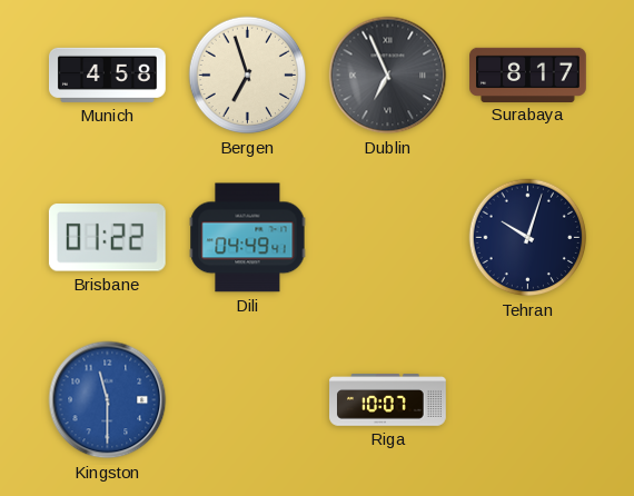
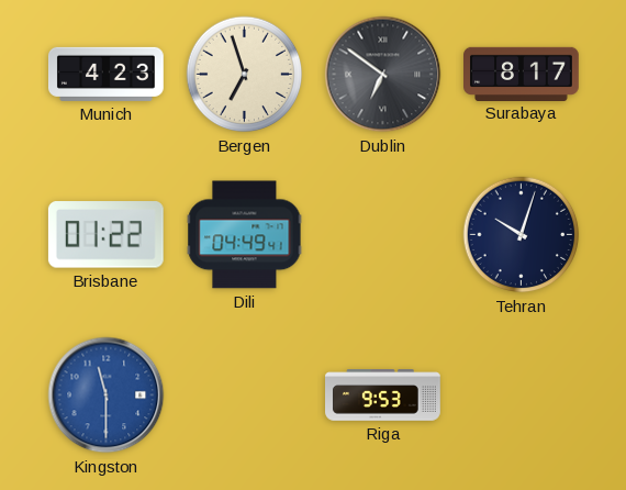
Munich: 4:58 -> 4:23 (107, 74)
Dublin: 6:56 -> 6:51 (383, 75)
Riga: 10:07 -> 9:53 (383, 396)
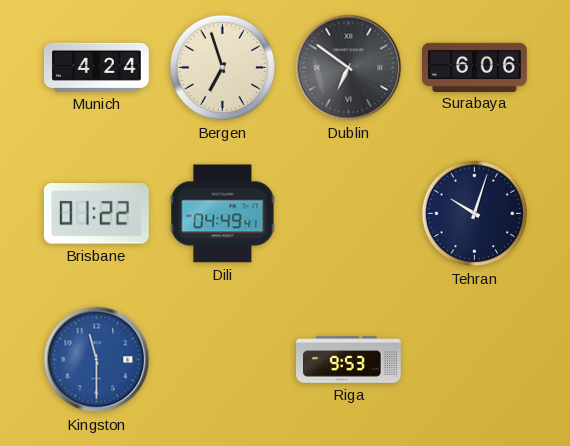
Munich: 4:23 -> 4:24 (97, 67)
Surabaya: 8:17 -> 6:06 (475, 67)
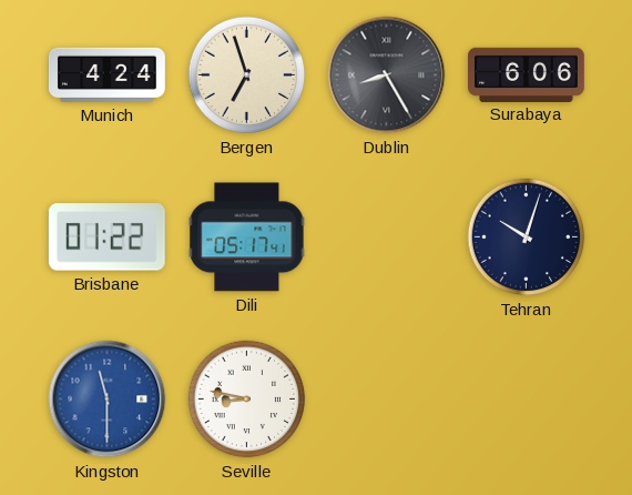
Dublin: 6:51 -> 8:25 (387, 75)
Dili: 04:49 -> 05:17 (247, 238)
Seville: none -> 8:47 (247, 400)
Riga: 9:53 -> none (349, 360)
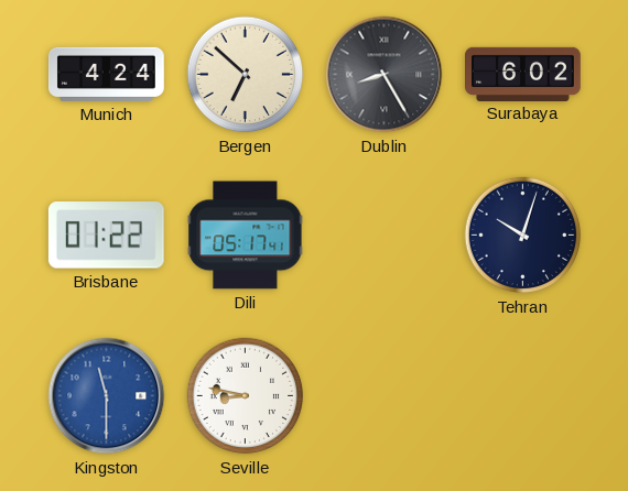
Bergen: 6:57 -> 6:52 (246, 75)
Surabaya: 6:06 -> 6:02 (523, 74)
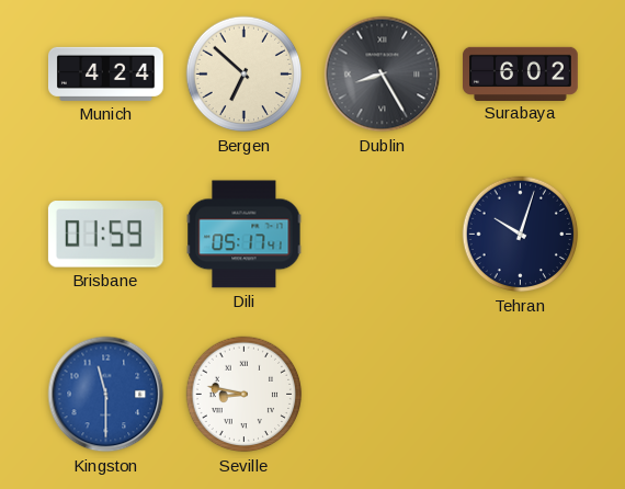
Brisbane: 01:22 -> 01:59 (105, 235)
